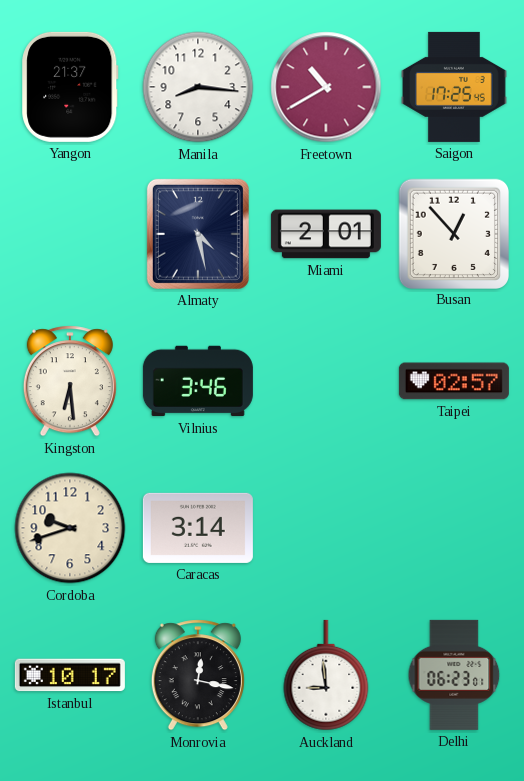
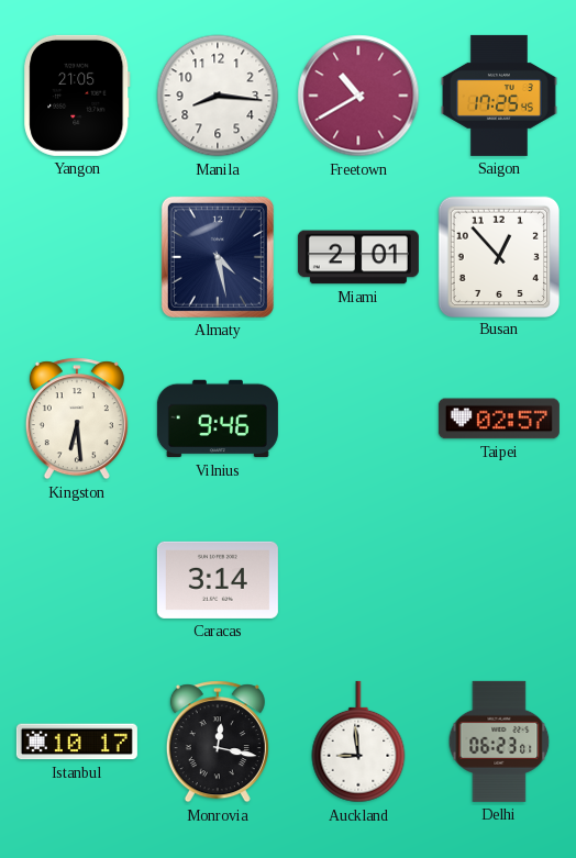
Yangon: 21:37 -> 21:05 (77, 96)
Vilnius: 3:46 -> 9:46 (218, 419)
Cordoba: 9:42 -> none (70, 528)
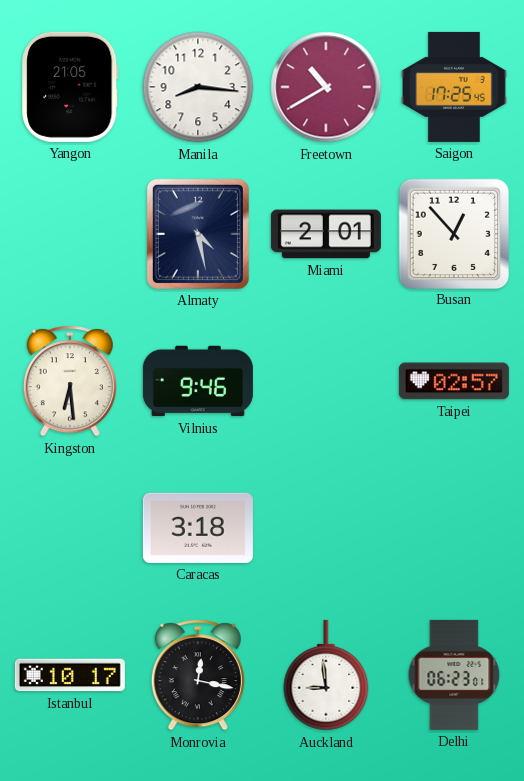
Caracas: 3:14 -> 3:18 (198, 528)
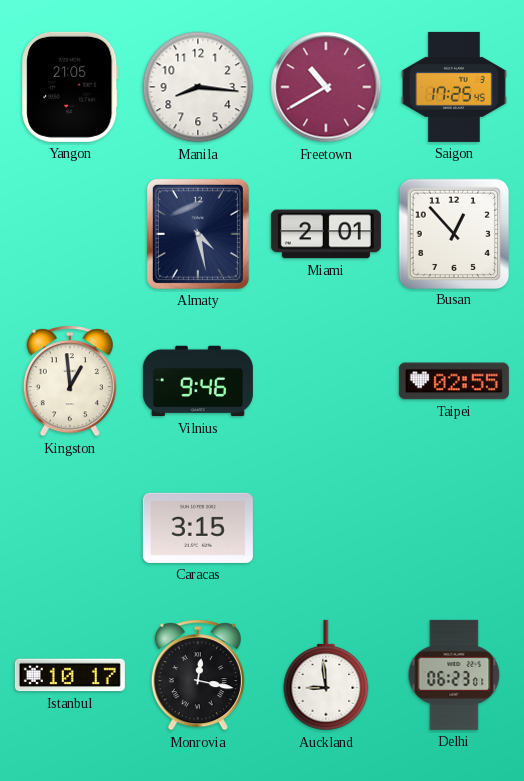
Kingston: 6:29 -> 12:59 (70, 381)
Taipei: 02:57 -> 02:55 (454, 381)
Caracas: 3:18 -> 3:15 (198, 528)
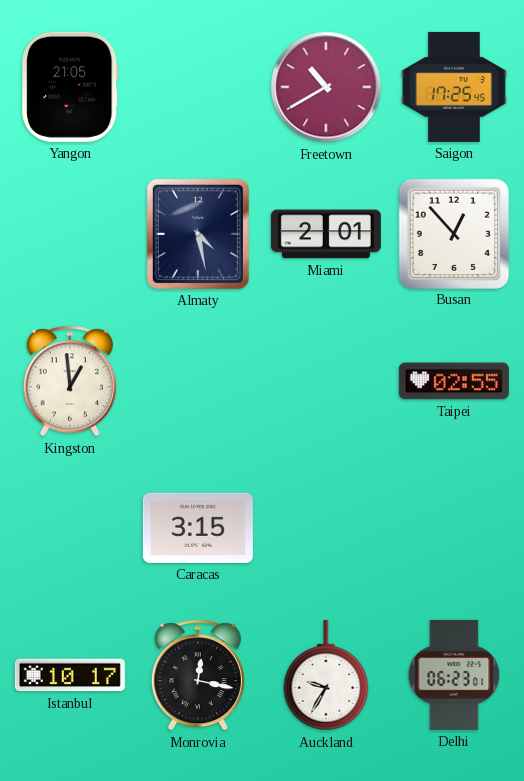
Manila: 8:16 -> none (198, 87)
Vilnius: 9:46 -> none (198, 381)
Auckland: 8:59 -> 9:35 (326, 675)
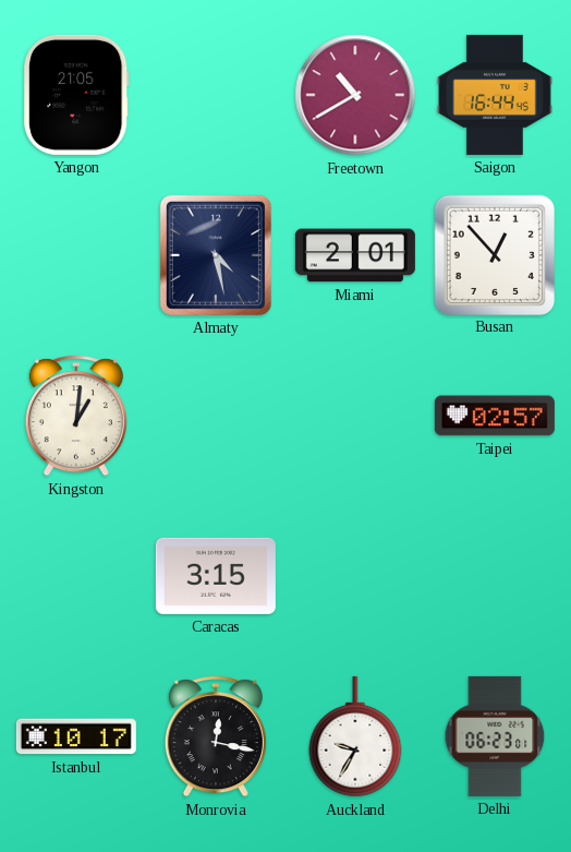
Saigon: 17:25 -> 16:44 (496, 95)
Kingston: 12:59 -> 1:01 (76, 416)
Taipei: 02:55 -> 02:57 (495, 416)
